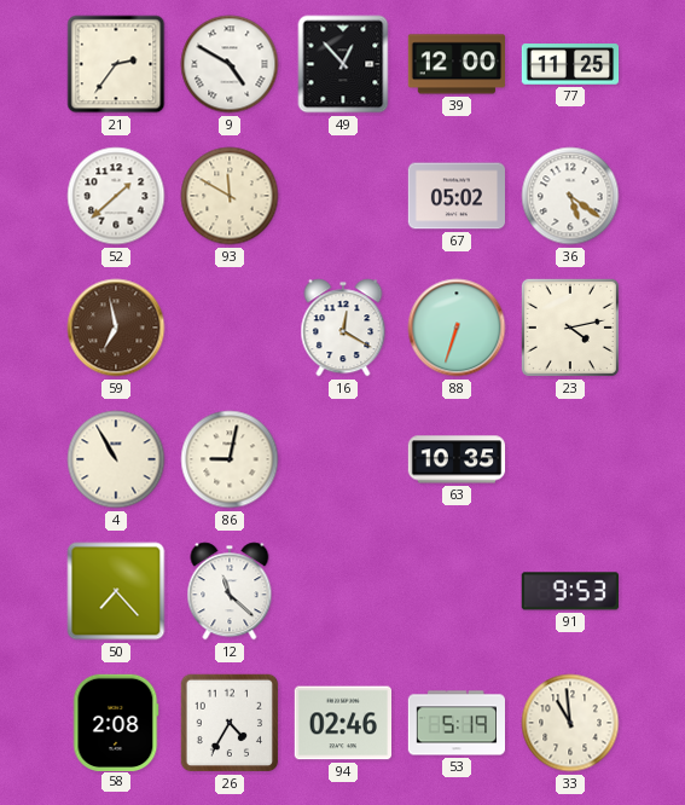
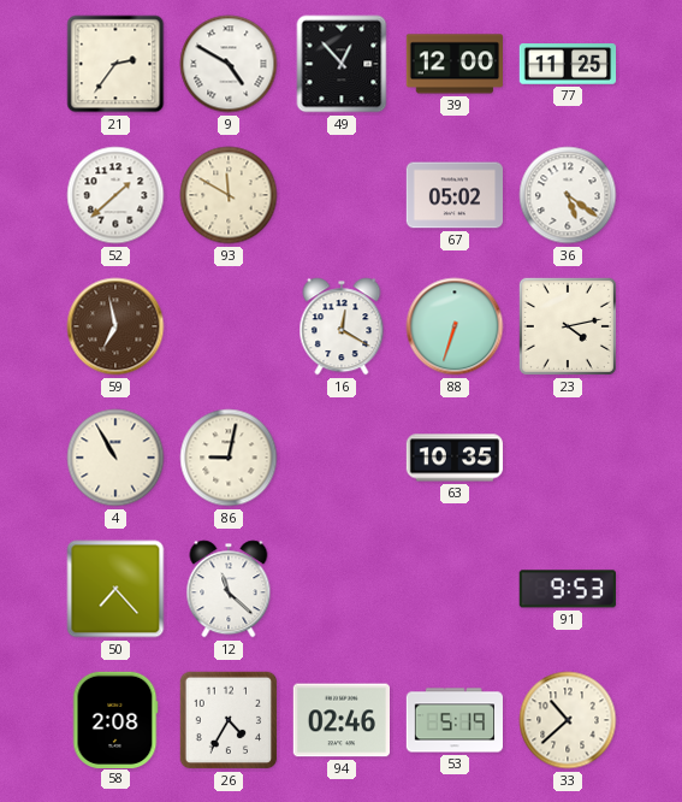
33: 10:59 -> 10:38 (568, 720)
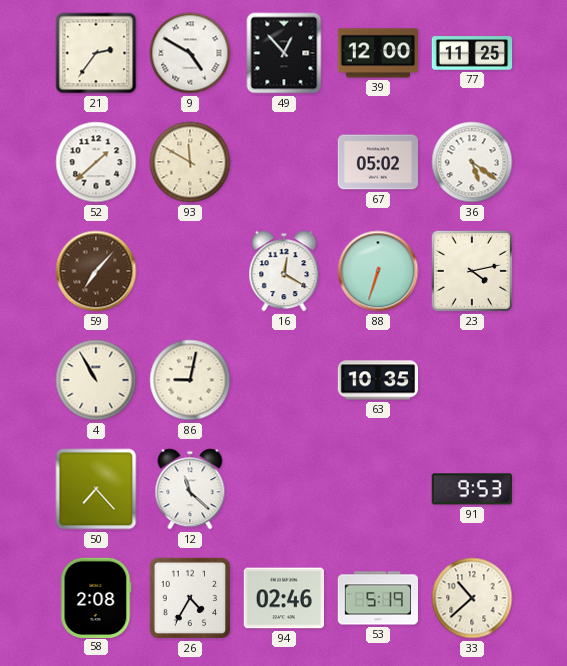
59: 6:58 -> 7:07 (96, 271)
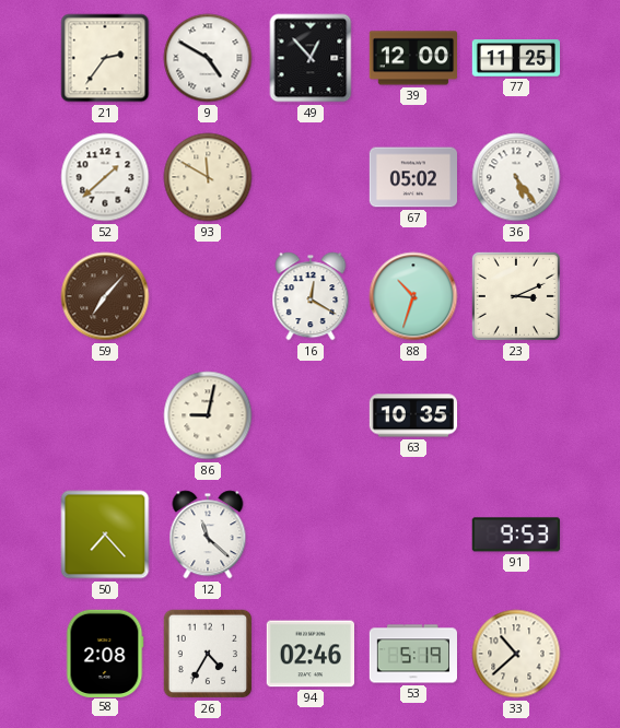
36: 5:21 -> 5:24 (516, 177)
88: 6:33 -> 10:33 (413, 296)
23: 4:13 -> 3:11 (516, 296)
4: 10:55 -> none (96, 380)
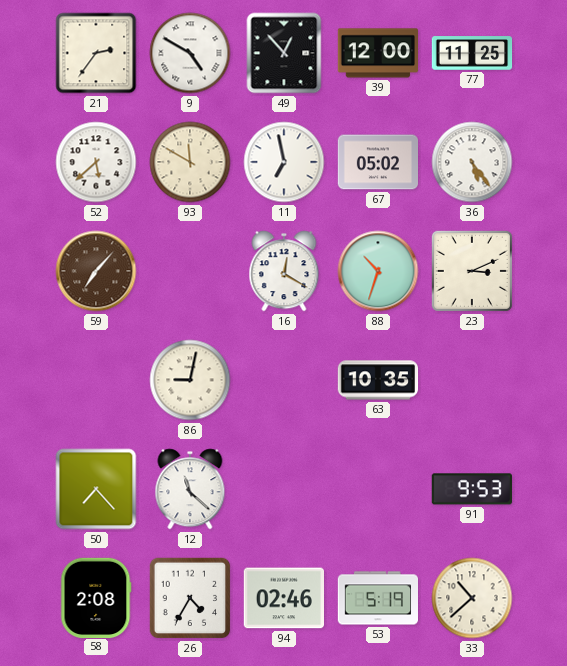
52: 1:38 -> 5:38 (96, 162)
11: none -> 6:58 (284, 162)
